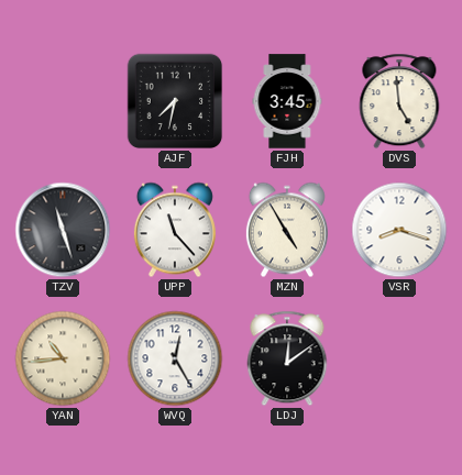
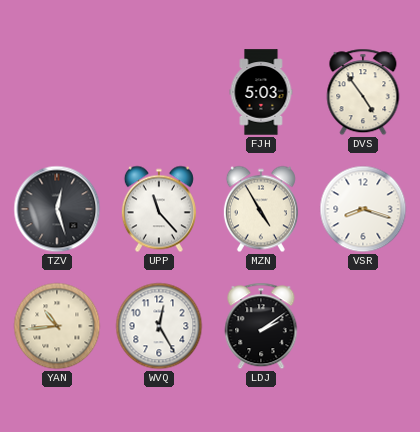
AJF: 7:32 -> none (175, 101)
FJH: 3:45 -> 5:03 (261, 92)
DVS: 4:59 -> 4:54 (363, 92)
TZV: 11:27 -> 12:27 (57, 209)
LDJ: 12:09 -> 2:09 (261, 326)
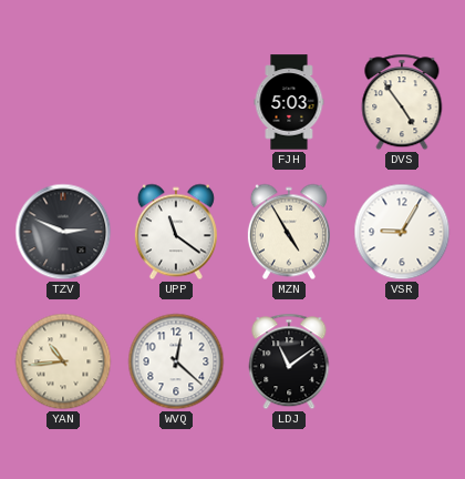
TZV: 12:27 -> 2:49 (63, 232)
UPP: 11:23 -> 11:21 (176, 232)
VSR: 8:18 -> 9:05 (402, 232)
WVQ: 12:25 -> 12:22 (176, 361)
LDJ: 2:09 -> 11:09 (289, 361)
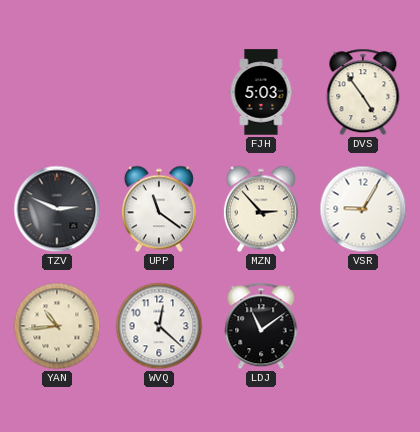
MZN: 4:55 -> 2:53 (261, 209)
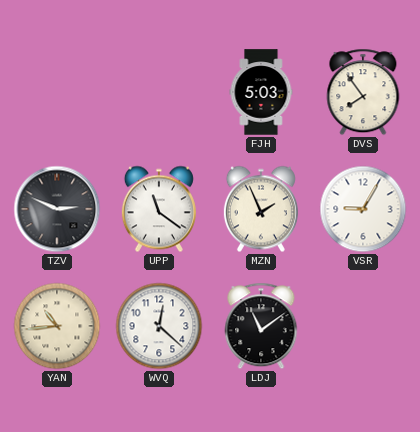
DVS: 4:54 -> 7:54 (363, 92)
MZN: 2:53 -> 1:56 (261, 209)
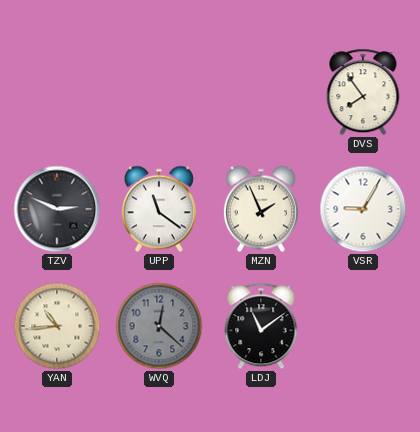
FJH: 5:03 -> none (261, 92)
WVQ dial: white -> grey (159, 326)
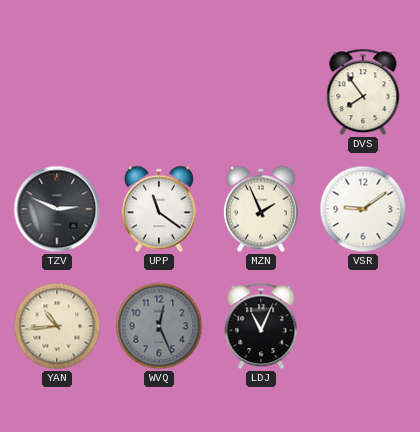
VSR: 9:05 -> 9:09 (363, 209)
WVQ: 12:22 -> 12:26 (159, 326)
LDJ: 11:09 -> 11:04 (261, 326)
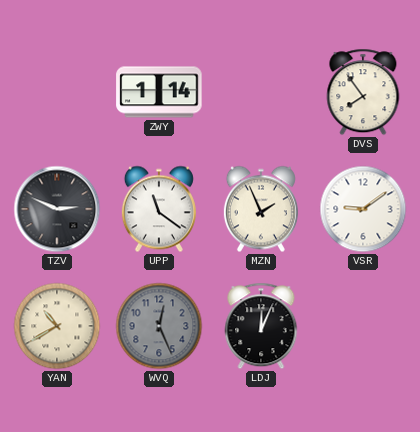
ZWY: none -> 1:14 (159, 92)
YAN: 10:44 -> 10:40 (57, 326)
LDJ: 11:04 -> 12:04 (261, 326)
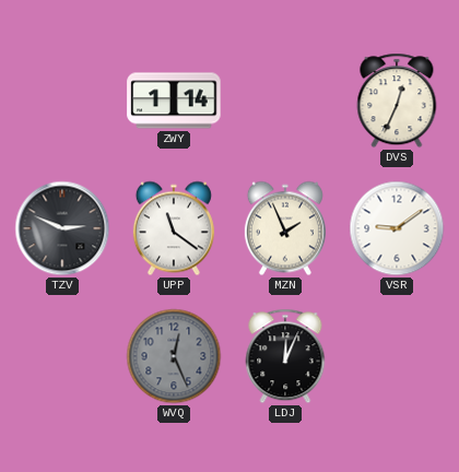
DVS: 7:54 -> 12:34 (397, 101)
YAN: 10:40 -> none (57, 326)
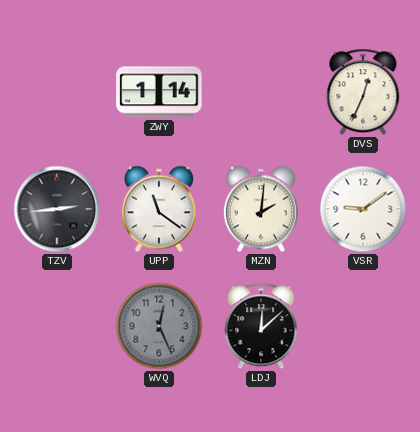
TZV: 2:49 -> 2:44 (57, 209)
MZN: 1:56 -> 2:01 (261, 209)
LDJ: 12:04 -> 12:08 (261, 326)
